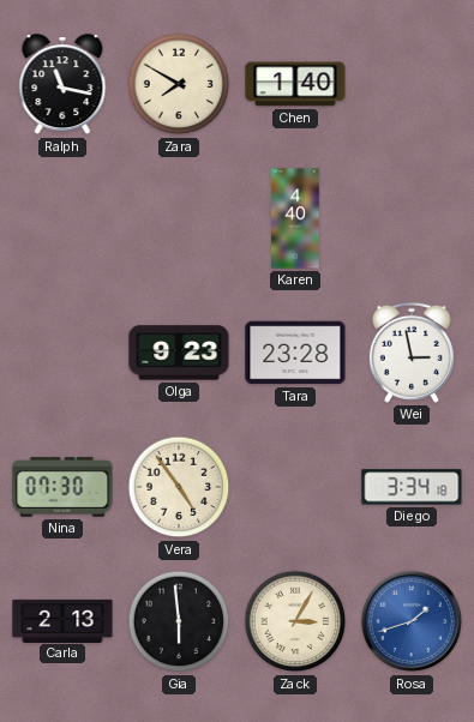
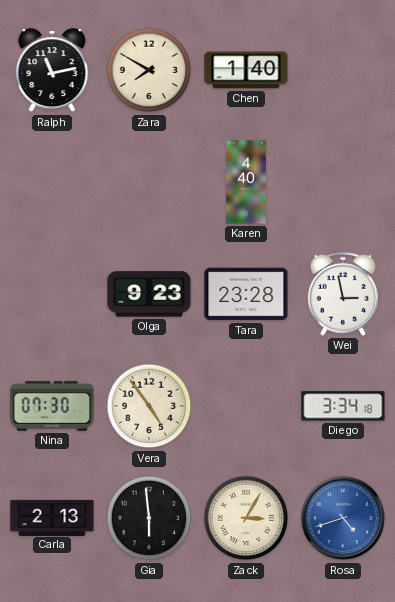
Ralph: 11:17 -> 11:13 (52, 71)
Rosa: 1:42 -> 4:42 (343, 518)
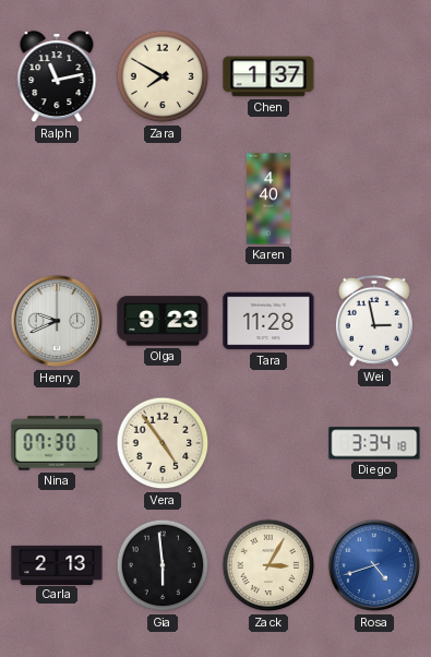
Chen: 1:40 -> 1:37 (268, 76)
Henry: none -> 9:41 (57, 321)
Tara: 23:28 -> 11:28 (268, 321)
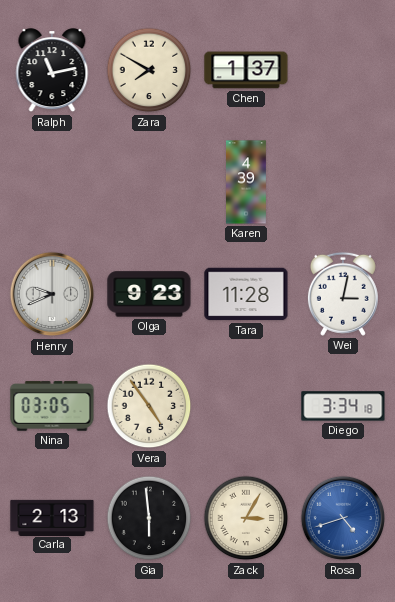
Karen: 4:40 -> 4:39 (247, 182)
Wei: 2:58 -> 3:02 (343, 294)
Nina: 07:30 -> 03:05 (52, 406)
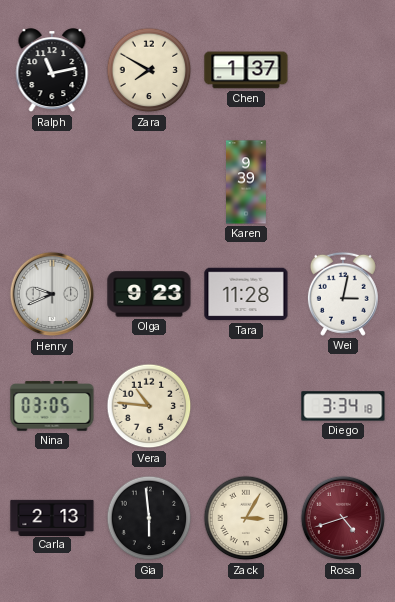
Karen: 4:39 -> 9:39 (247, 182)
Vera: 4:54 -> 10:46 (149, 406)
Rosa dial: blue -> burgundy (343, 518)
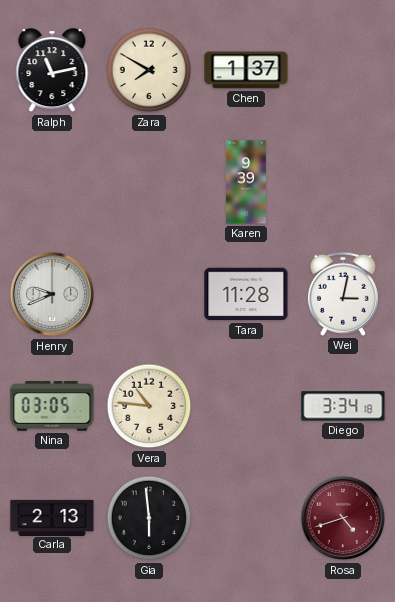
Olga: 9:23 -> none (149, 294)
Zack: 3:05 -> none (246, 518)
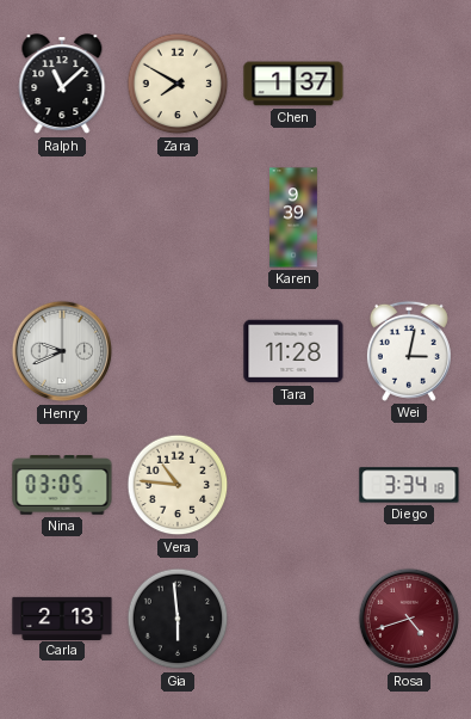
Ralph: 11:13 -> 11:08 (62, 85)
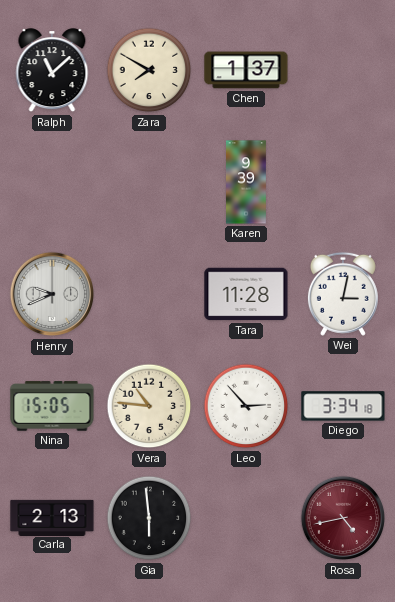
Nina: 03:05 -> 15:05 (52, 406)
Leo: none -> 2:53 (246, 406)
Rosa: 4:42 -> 4:43 (343, 518)
